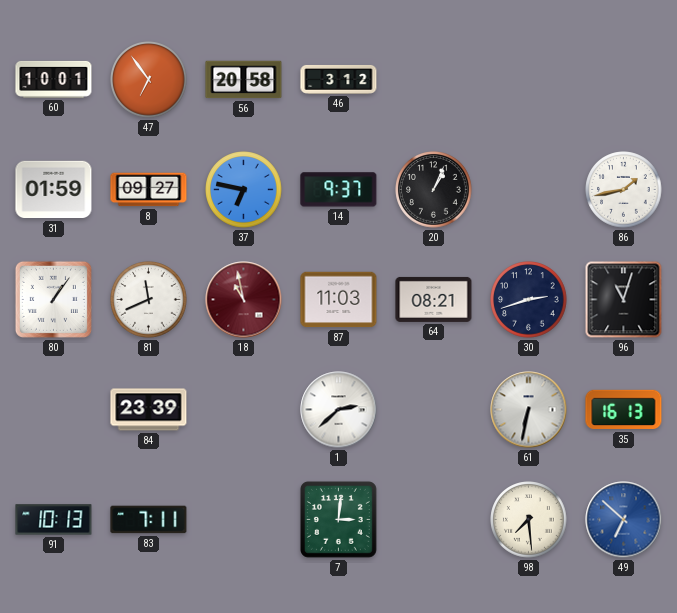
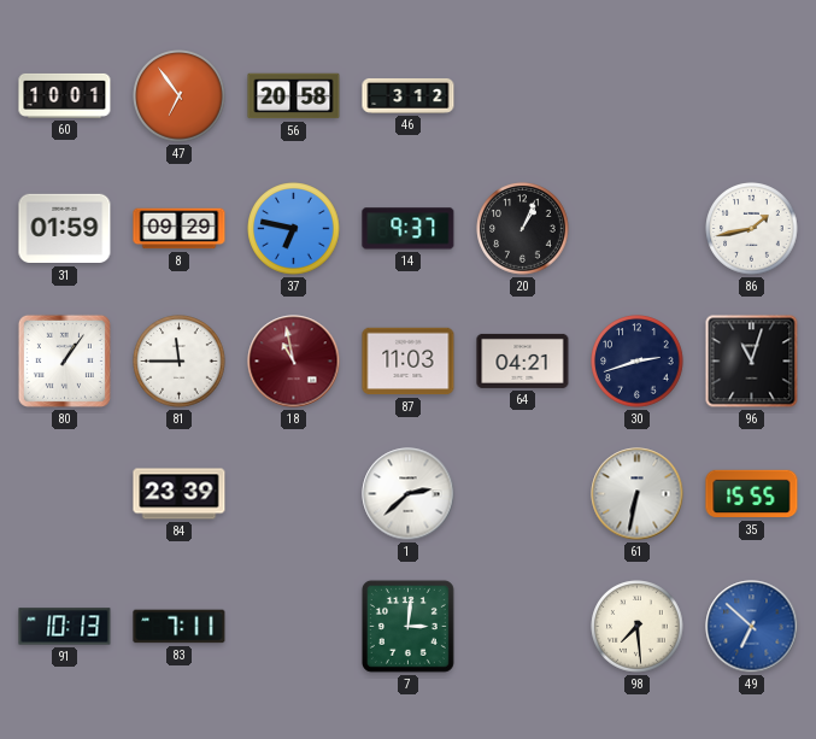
8: 09:27 -> 09:29 (180, 229)
81: 11:41 -> 11:45 (180, 362)
64: 08:21 -> 04:21 (523, 360)
35: 16:13 -> 15:55 (752, 494)
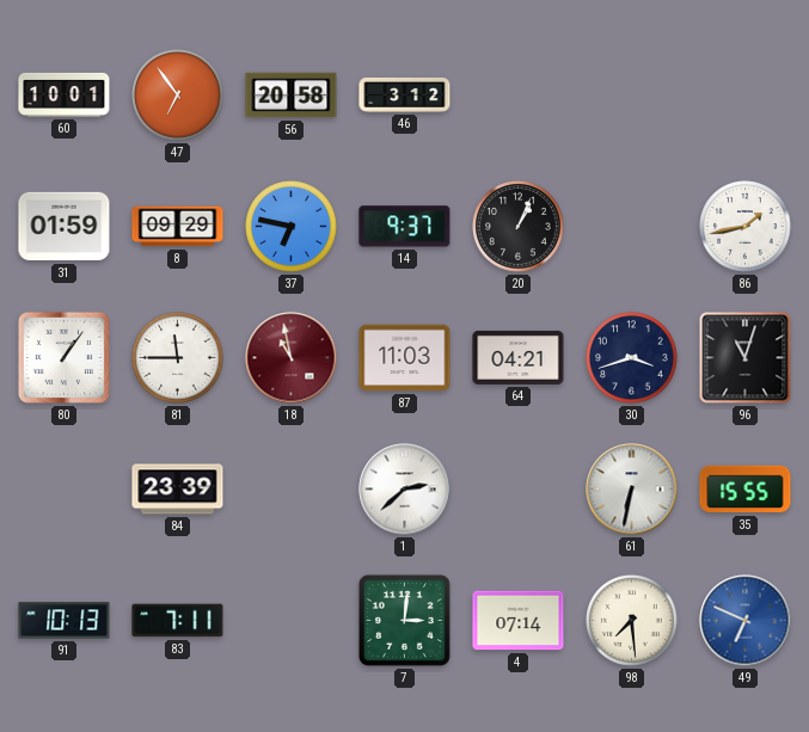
30: 2:42 -> 3:42 (632, 358)
4: none -> 07:14 (519, 621)
49: 6:52 -> 6:49 (746, 621)
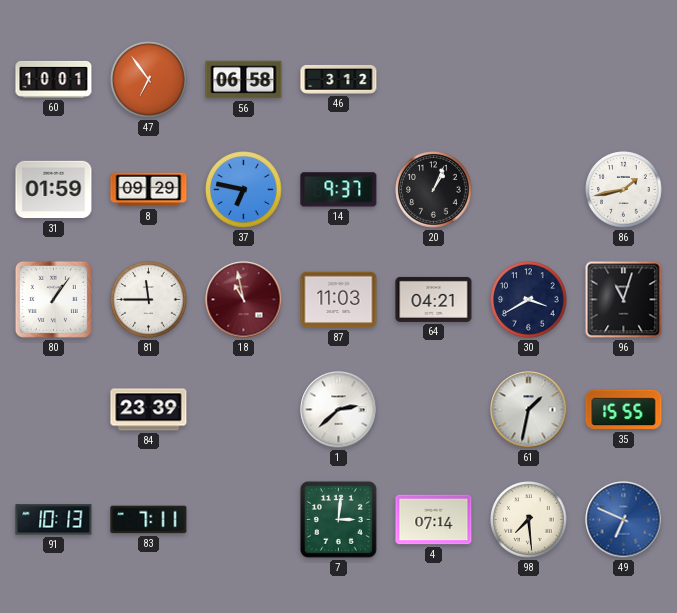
56: 20:58 -> 06:58 (244, 80)
30: 3:42 -> 3:40 (529, 300)
61: 6:32 -> 1:32 (529, 410)
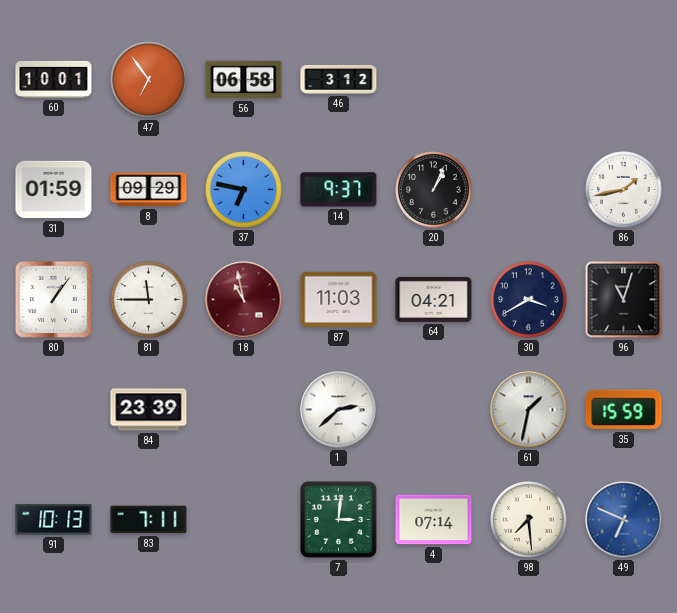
35: 15:55 -> 15:59 (624, 410)
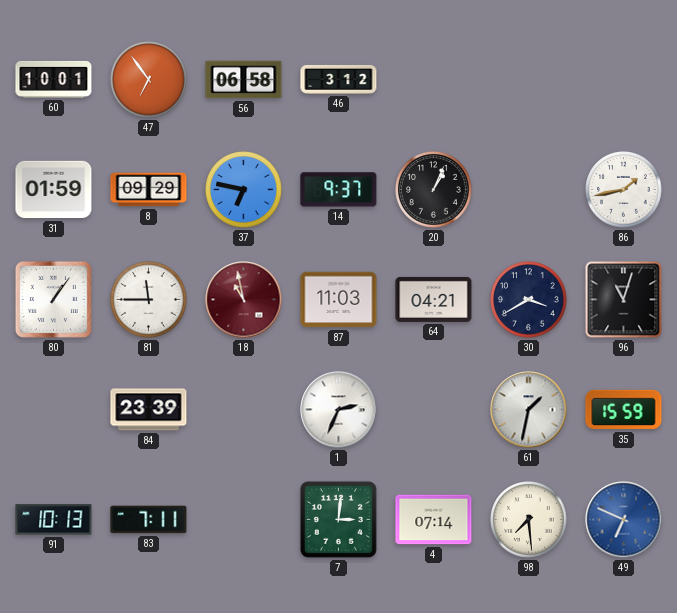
1: 2:38 -> 2:34 (339, 410)
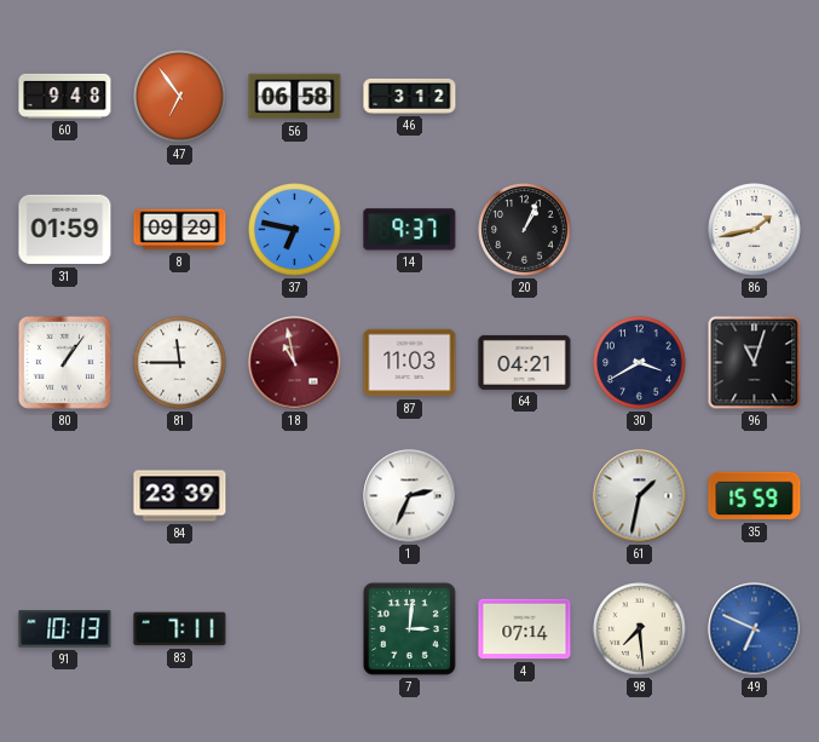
60: 10:01 -> 9:48 (65, 96)
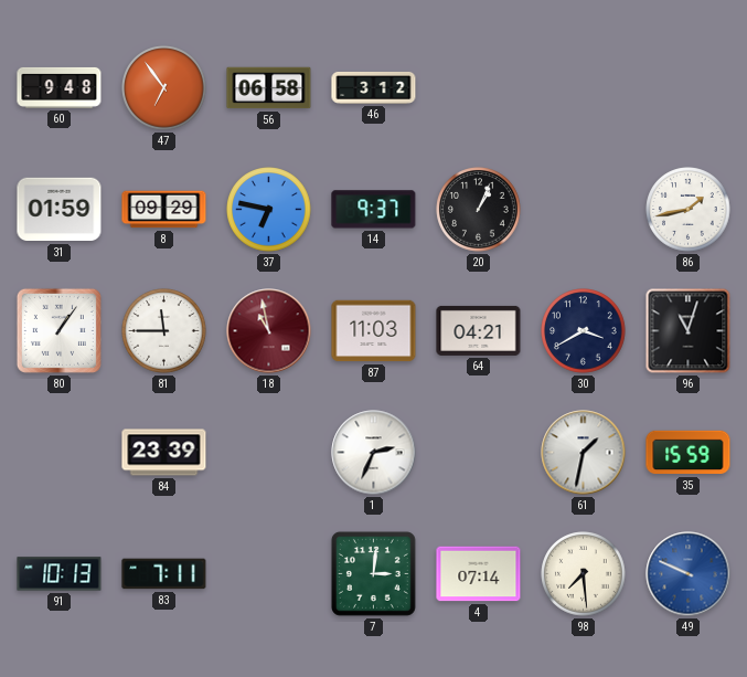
49: 6:49 -> 9:49 (689, 574)
